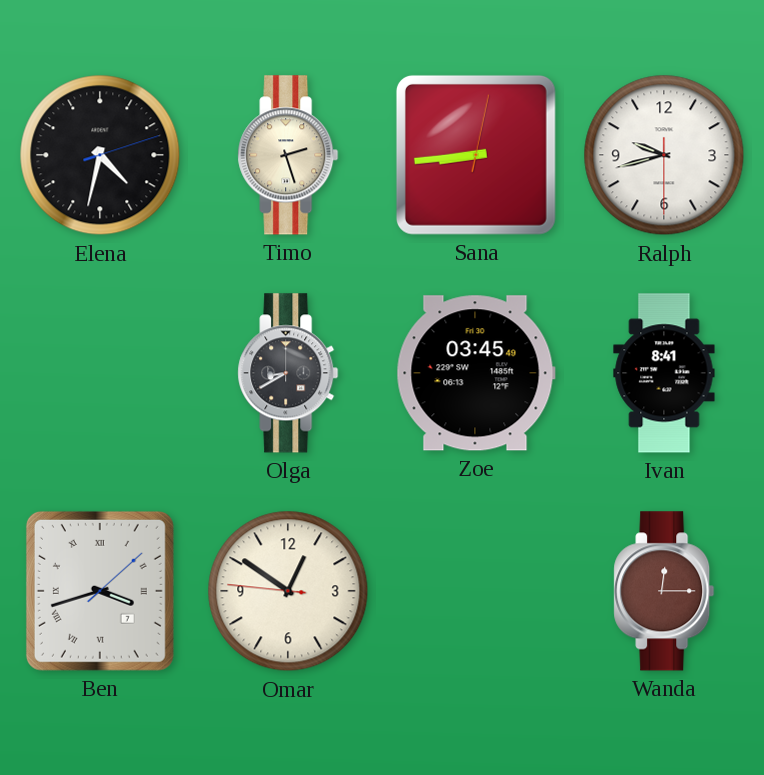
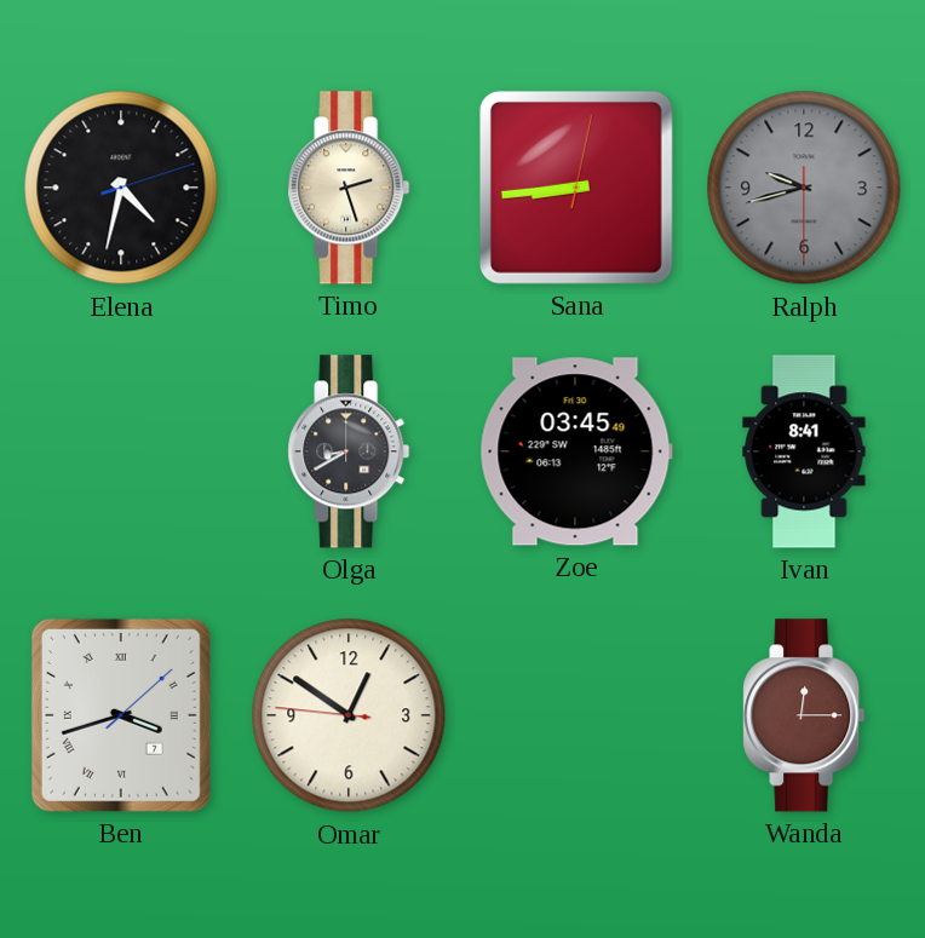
Ralph dial: white -> grey (804, 188)
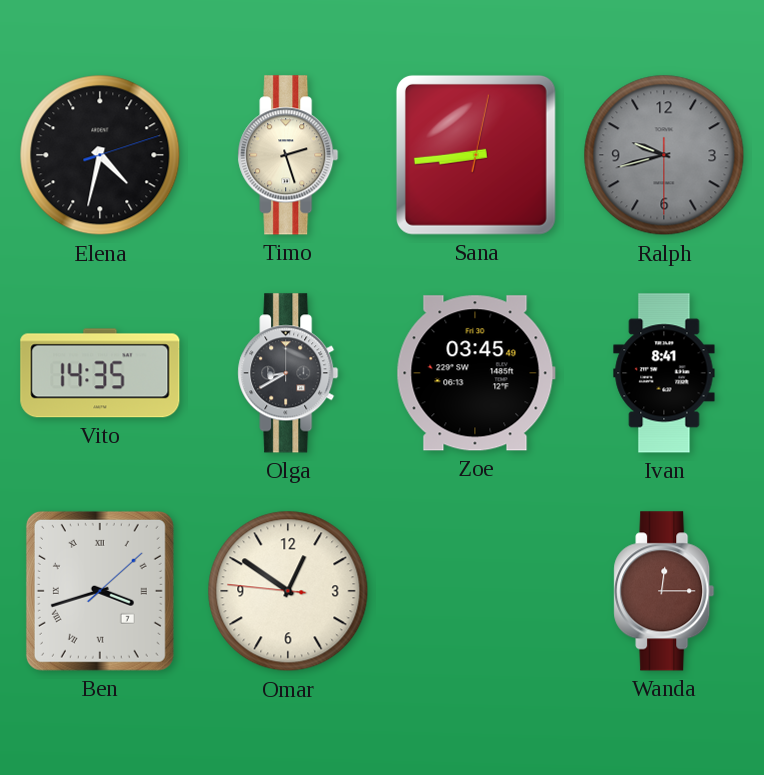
Vito: none -> 14:35 (100, 373)
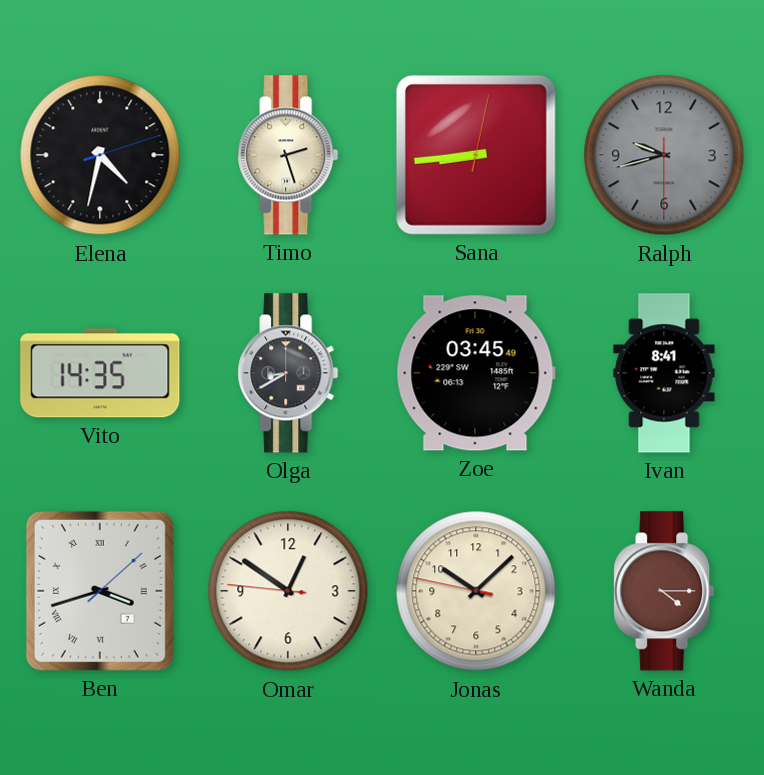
Jonas: none -> 10:07 (476, 591)
Wanda: 12:15 -> 4:15 (664, 591)
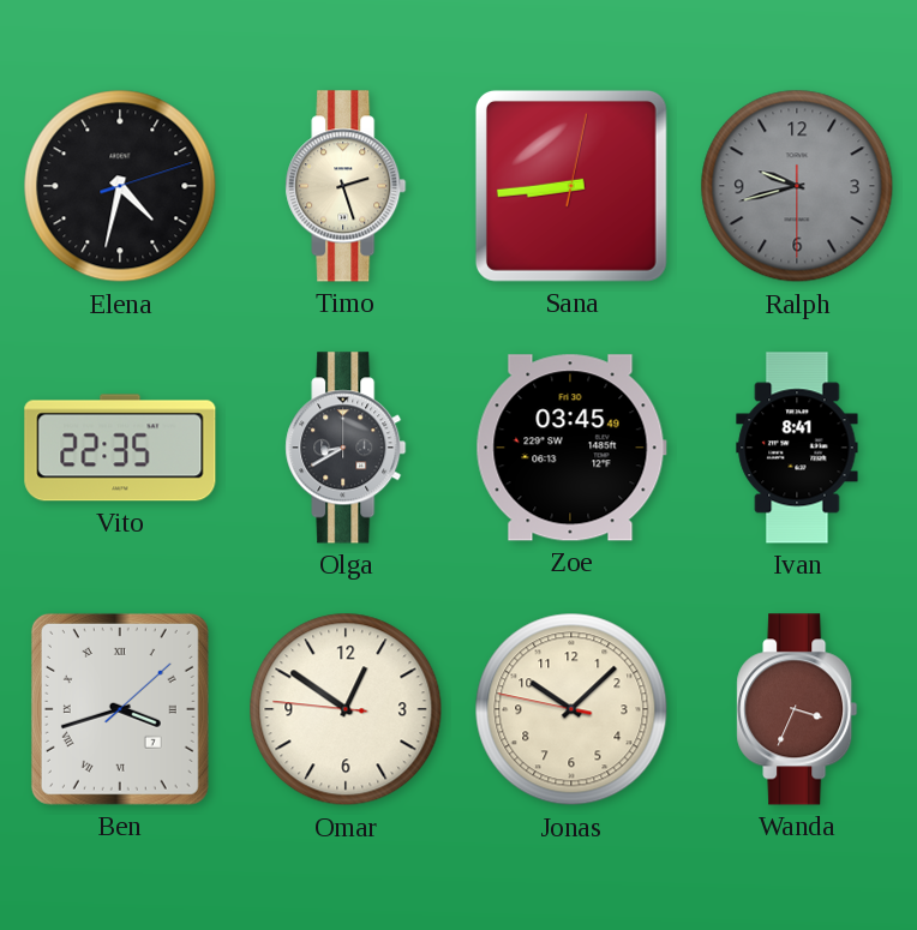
Vito: 14:35 -> 22:35 (120, 448)
Wanda: 4:15 -> 3:34 (797, 709)
